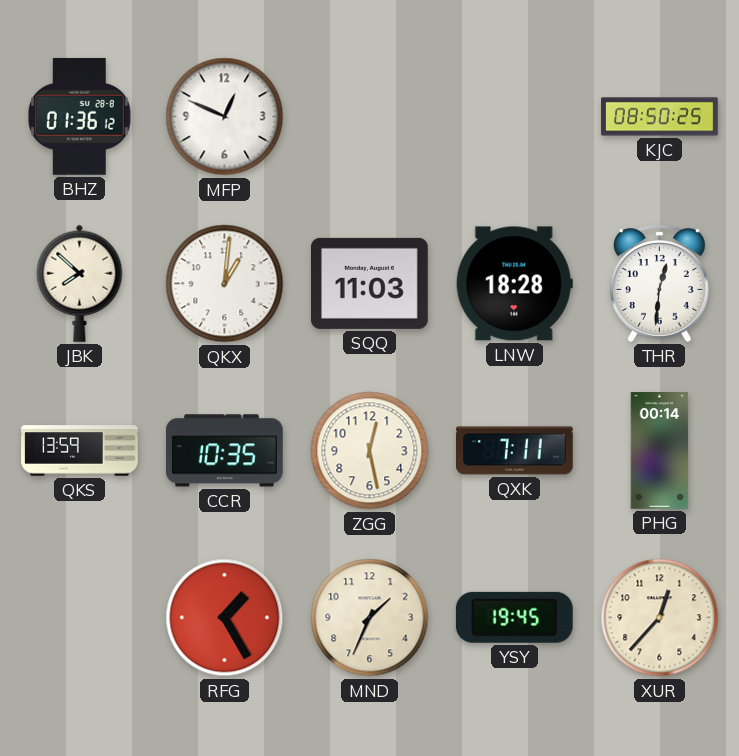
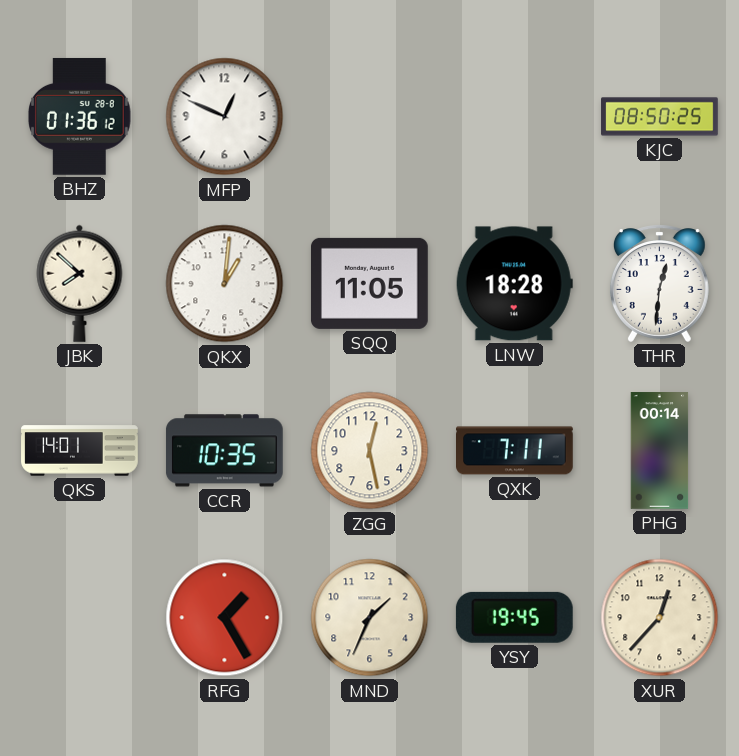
SQQ: 11:03 -> 11:05 (370, 283)
QKS: 13:59 -> 14:01 (80, 451)
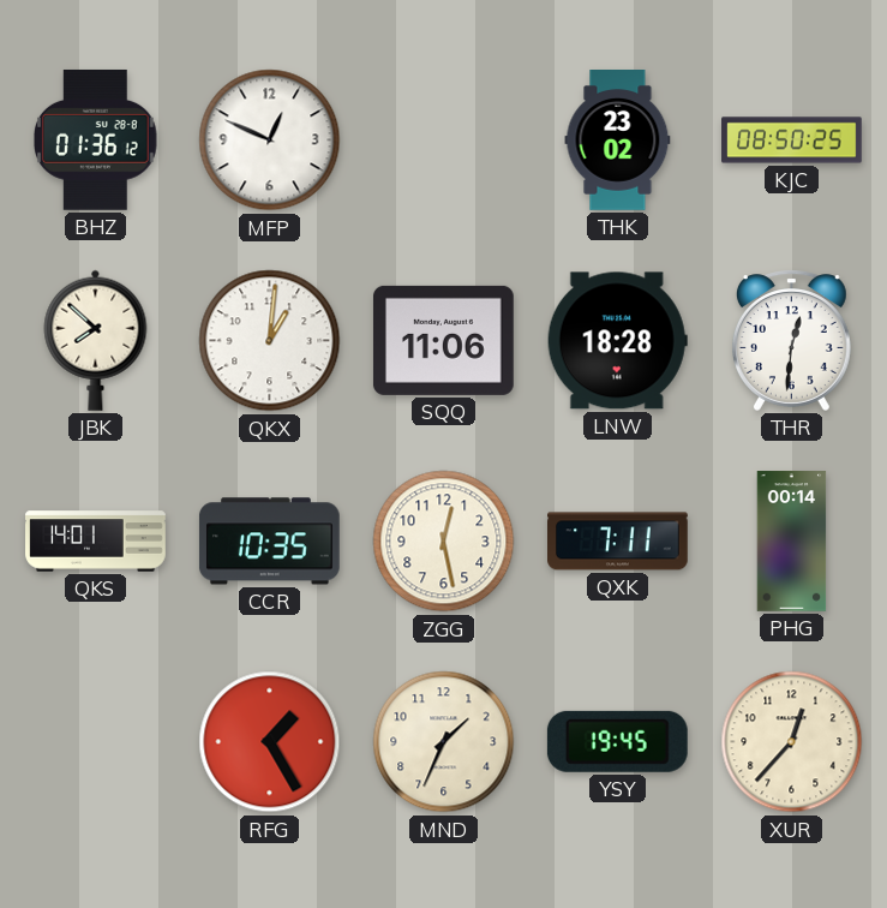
THK: none -> 23:02 (618, 141)
SQQ: 11:05 -> 11:06 (444, 340)
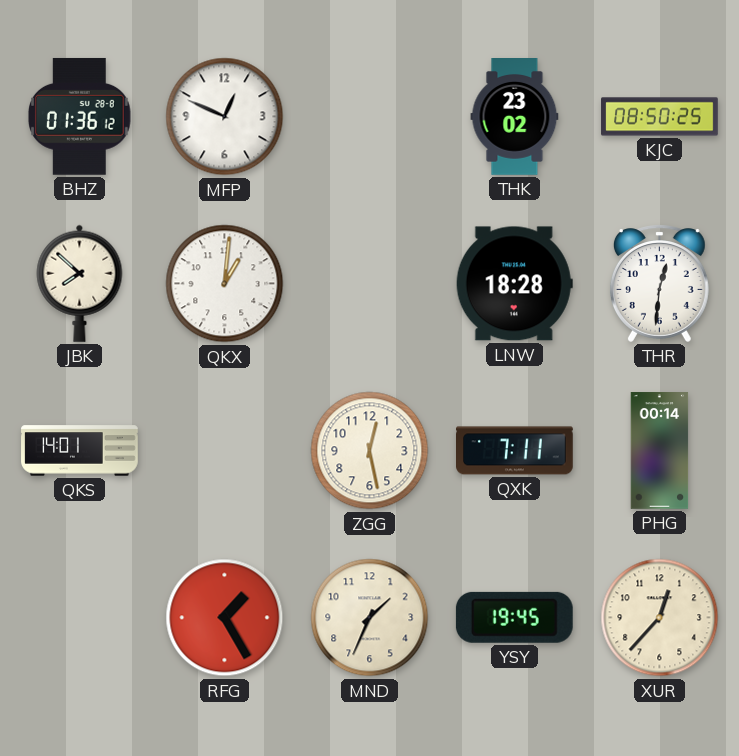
SQQ: 11:06 -> none (444, 340)
CCR: 10:35 -> none (269, 542)
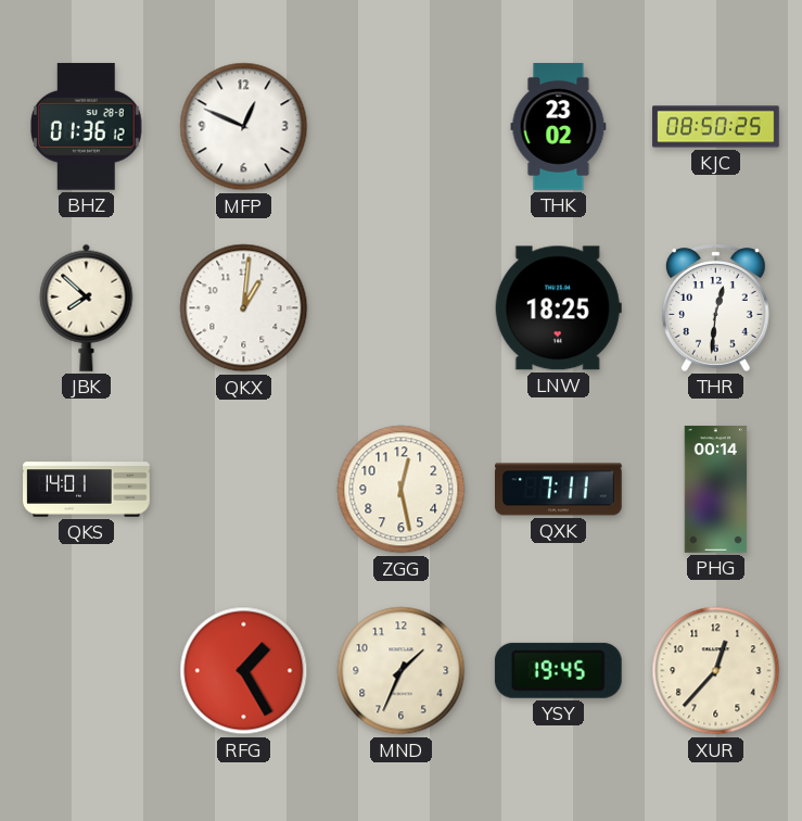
LNW: 18:28 -> 18:25 (558, 308)
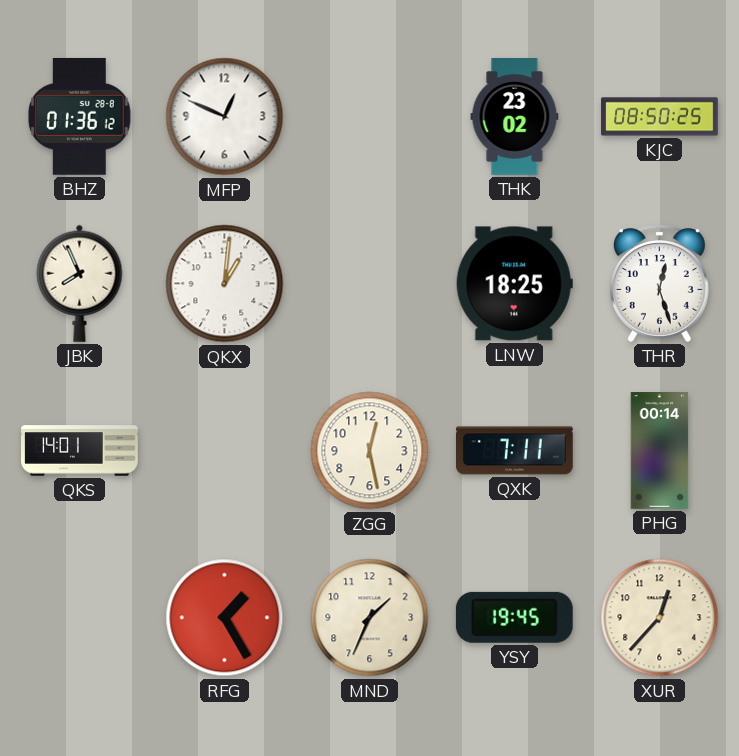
JBK: 7:52 -> 7:56 (80, 283)
THR: 12:31 -> 12:27 (659, 283)
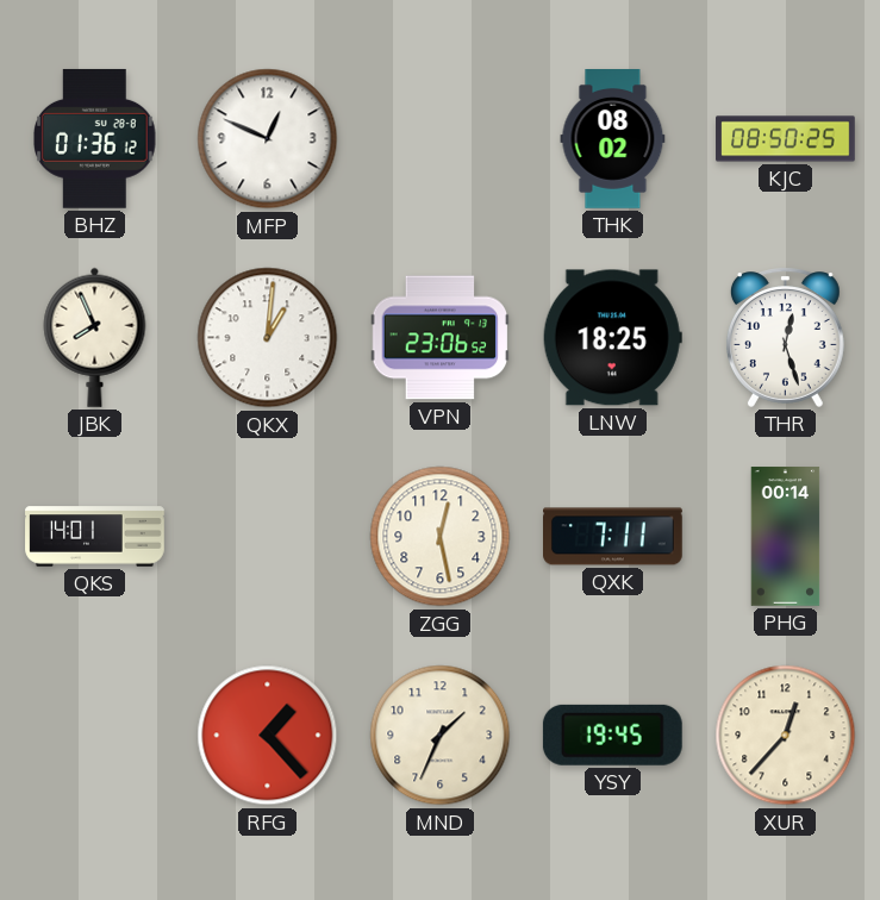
THK: 23:02 -> 08:02 (613, 139)
VPN: none -> 23:06 (441, 338)
RFG: 1:25 -> 1:23 (268, 736)
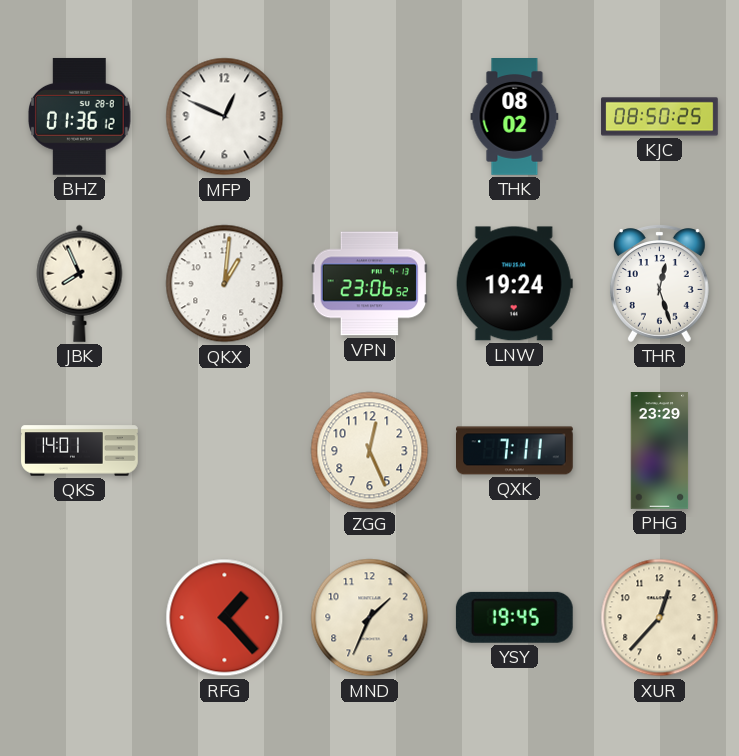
LNW: 18:25 -> 19:24 (514, 284)
ZGG: 12:28 -> 12:26 (370, 451)
PHG: 00:14 -> 23:29 (660, 451)
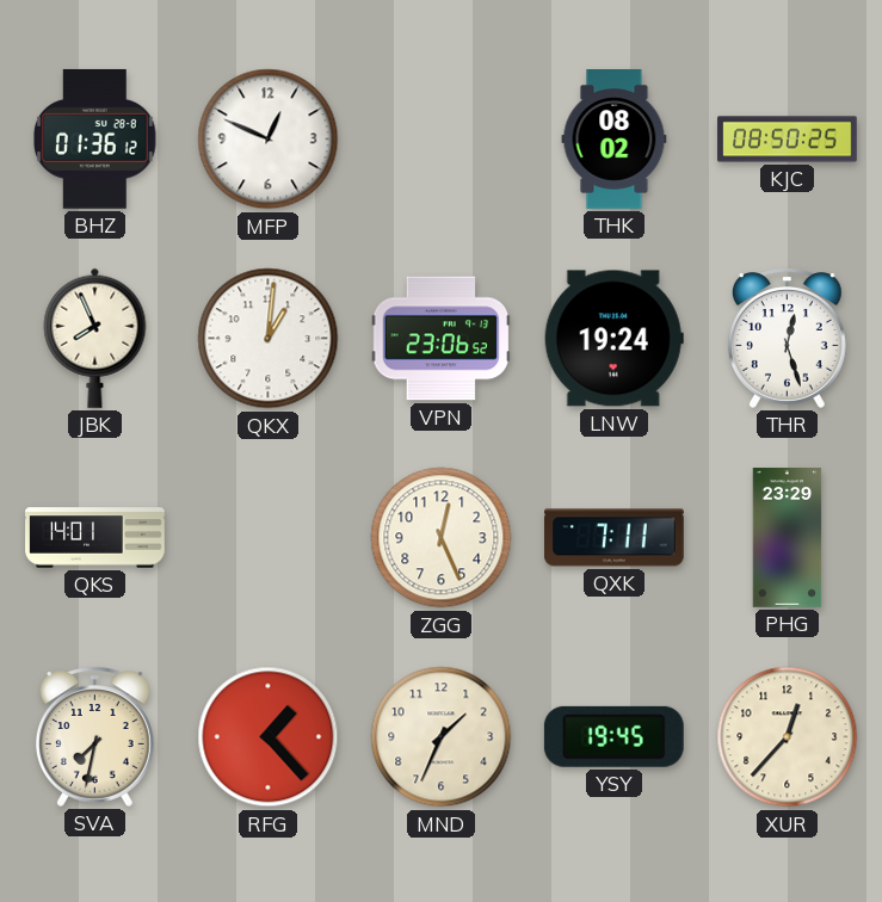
SVA: none -> 7:32 (94, 736)
